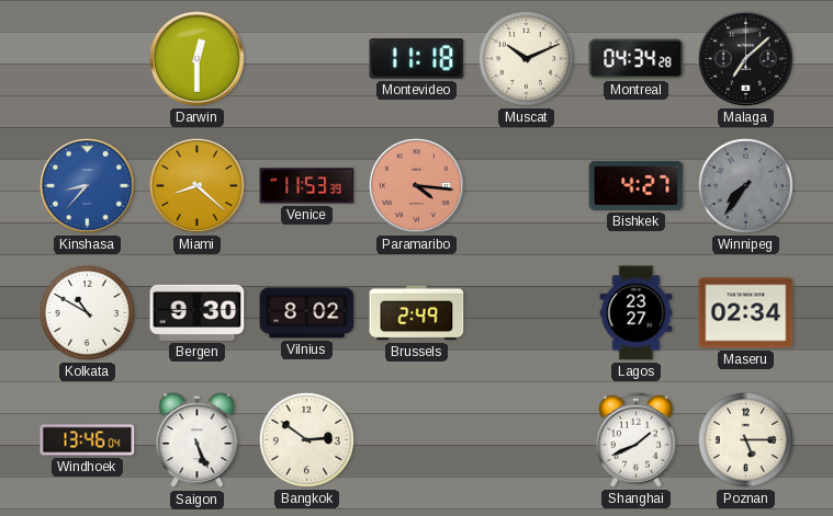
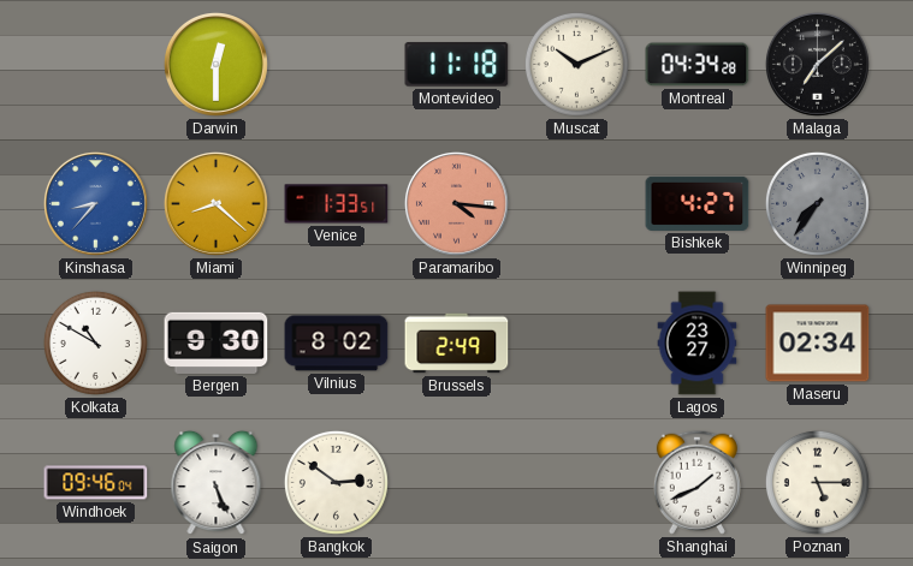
Venice: 11:53 -> 1:33 (337, 204)
Windhoek: 13:46 -> 09:46 (96, 483)
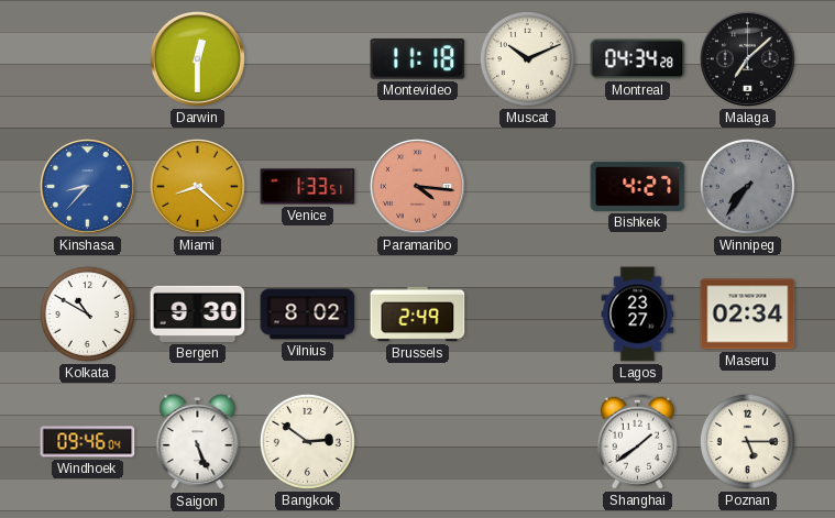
Shanghai: 1:41 -> 1:39 (637, 441)
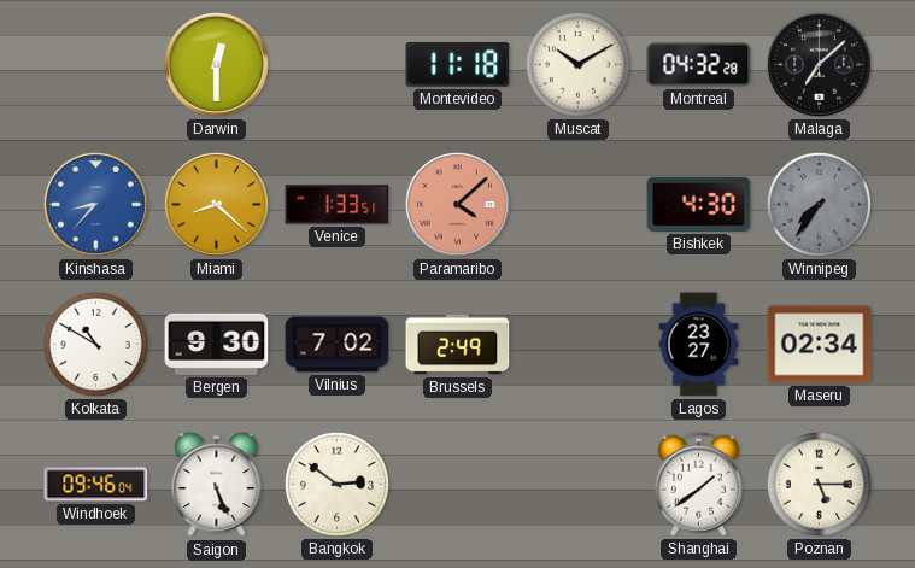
Muscat: 10:11 -> 10:10 (577, 64)
Montreal: 04:34 -> 04:32 (699, 65)
Paramaribo: 4:16 -> 4:08 (457, 204)
Bishkek: 4:27 -> 4:30 (699, 204)
Vilnius: 8:02 -> 7:02 (338, 345)
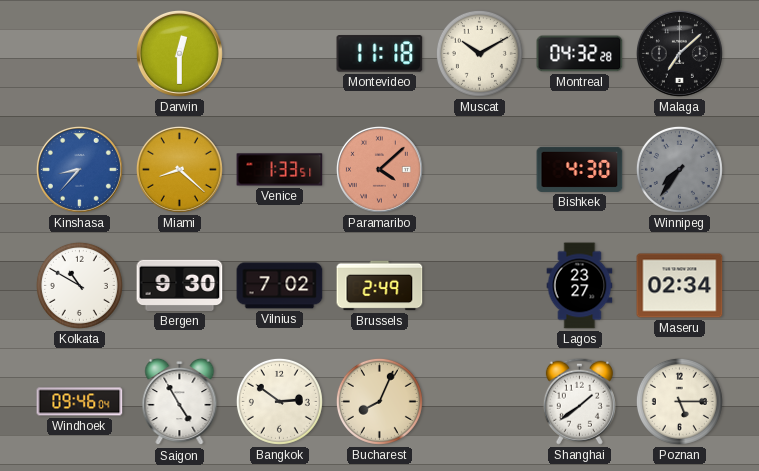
Saigon: 5:26 -> 4:55 (180, 402)
Bucharest: none -> 8:04 (379, 401)
